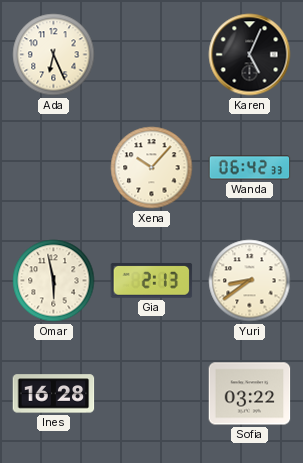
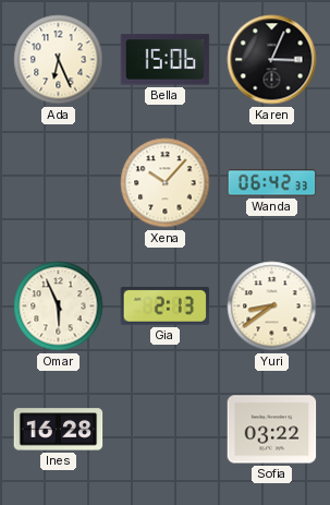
Bella: none -> 15:06 (166, 60)
Karen: 5:04 -> 3:04 (272, 60)
Omar: 5:58 -> 5:56 (59, 306)
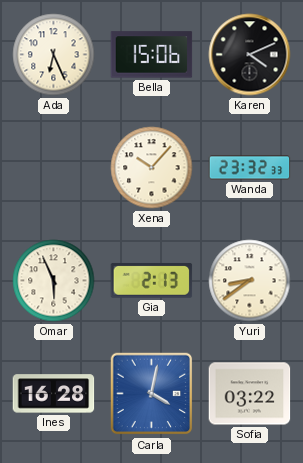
Karen: 3:04 -> 4:11 (250, 55)
Wanda: 06:42 -> 23:32 (250, 168)
Carla: none -> 4:02 (152, 394)
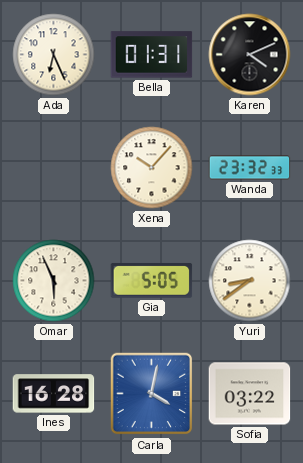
Bella: 15:06 -> 01:31 (152, 55)
Gia: 2:13 -> 5:05 (152, 280)
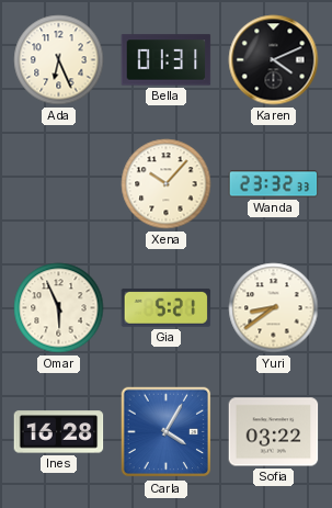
Gia: 5:05 -> 5:21 (167, 307)
Carla: 4:02 -> 4:05 (167, 432)
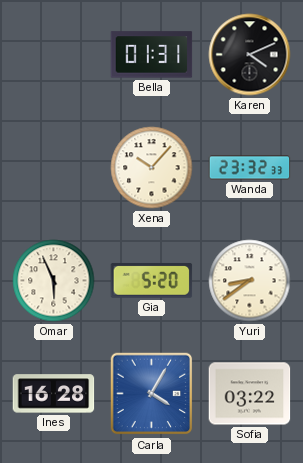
Ada: 6:26 -> none (59, 60)
Gia: 5:21 -> 5:20 (152, 280)
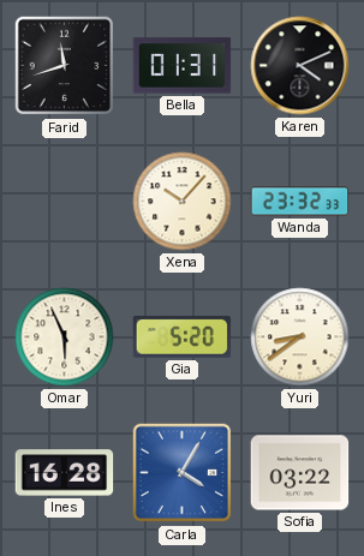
Farid: none -> 11:42 (65, 66)
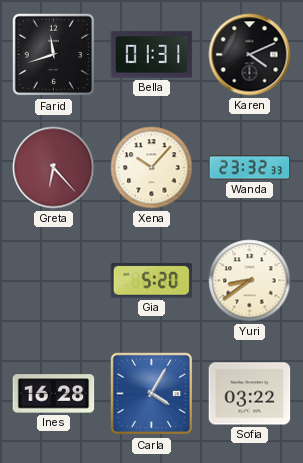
Greta: none -> 6:23 (54, 168)
Omar: 5:56 -> none (65, 337)
